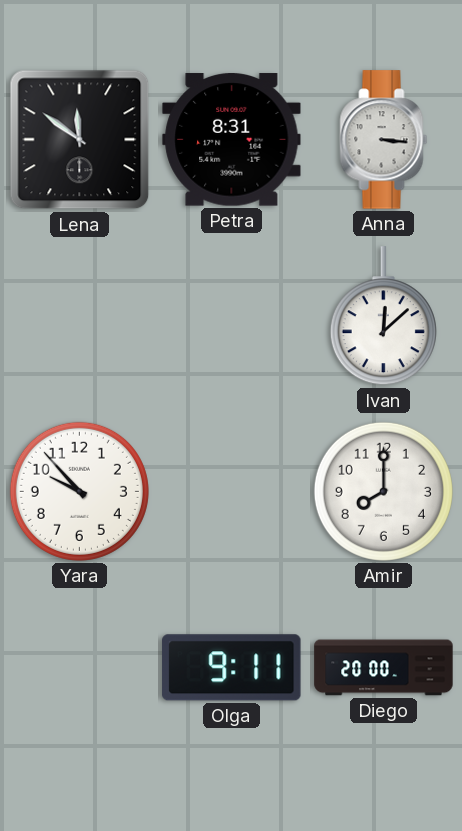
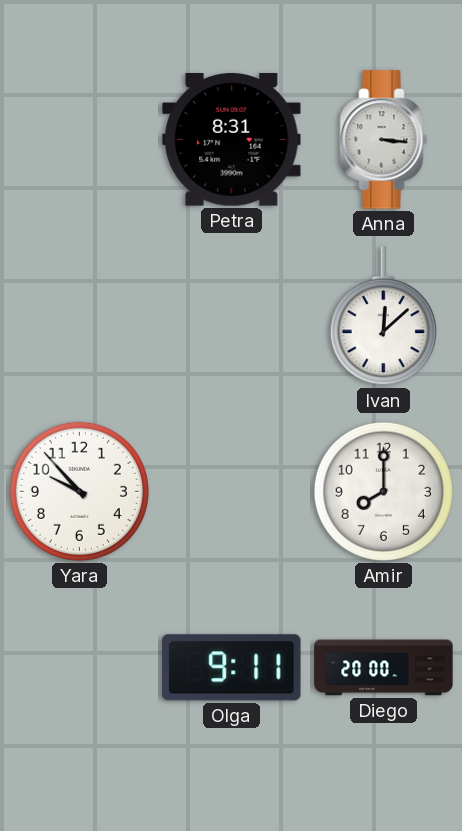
Lena: 11:51 -> none (80, 140)
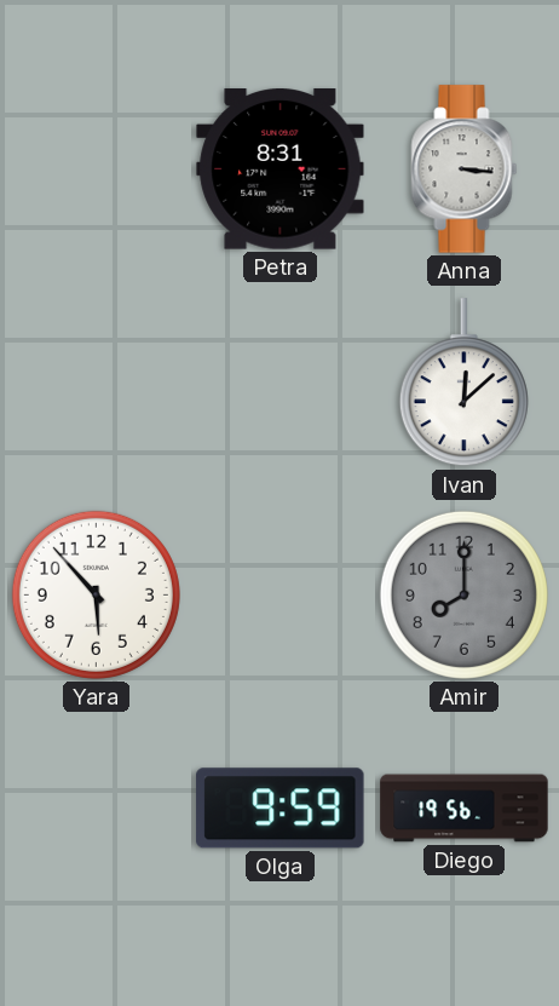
Yara: 9:53 -> 5:53 (96, 594)
Amir dial: white -> grey (463, 594)
Olga: 9:11 -> 9:59 (281, 809)
Diego: 20:00 -> 19:56 (465, 809)
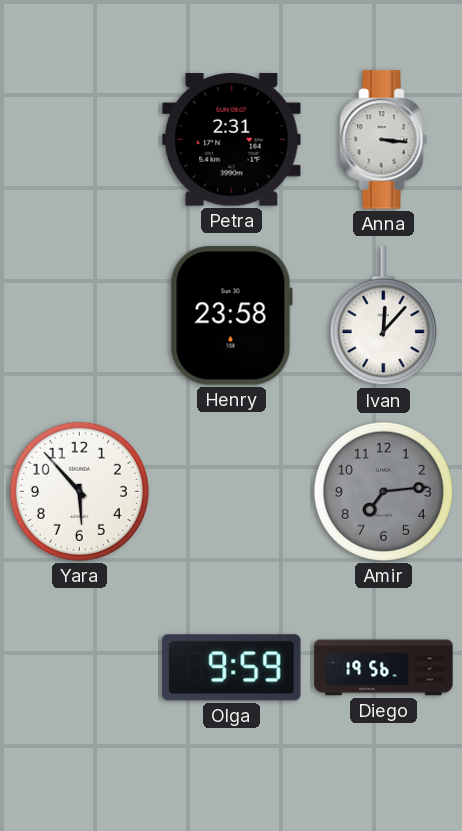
Petra: 8:31 -> 2:31 (232, 140)
Henry: none -> 23:58 (231, 316)
Ivan: 12:08 -> 12:07 (383, 316)
Amir: 8:00 -> 7:14 (383, 491)
